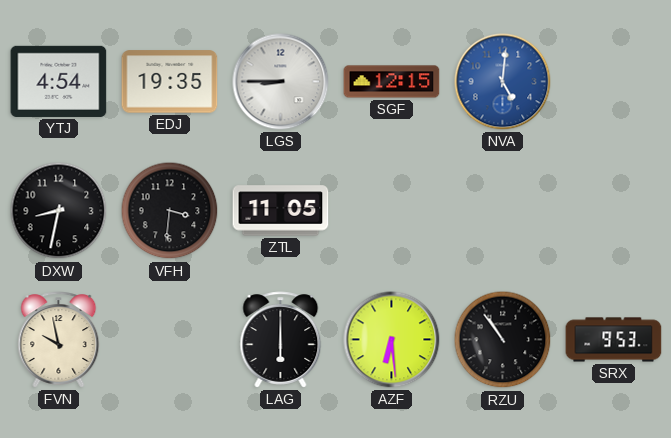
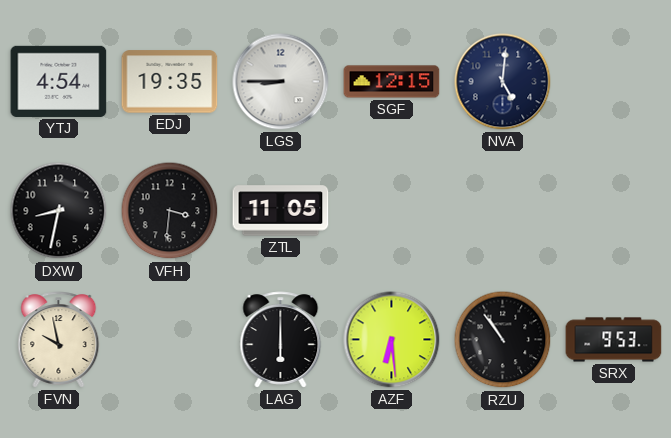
NVA dial: blue -> navy (503, 82)
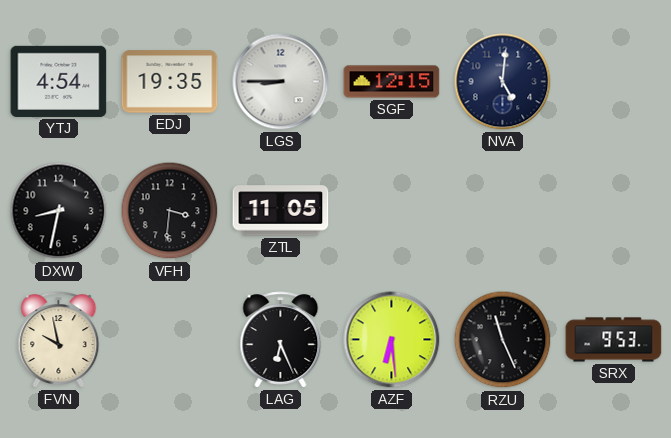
LAG: 6:00 -> 6:26 (281, 340)
RZU: 10:54 -> 11:26 (503, 340)
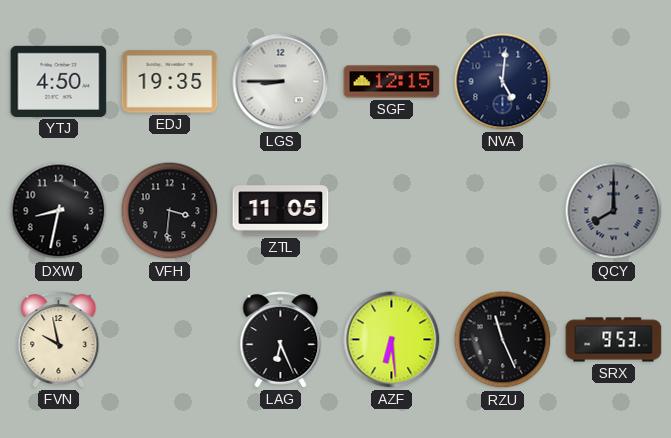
YTJ: 4:54 -> 4:50 (59, 81)
QCY: none -> 8:00 (614, 211)
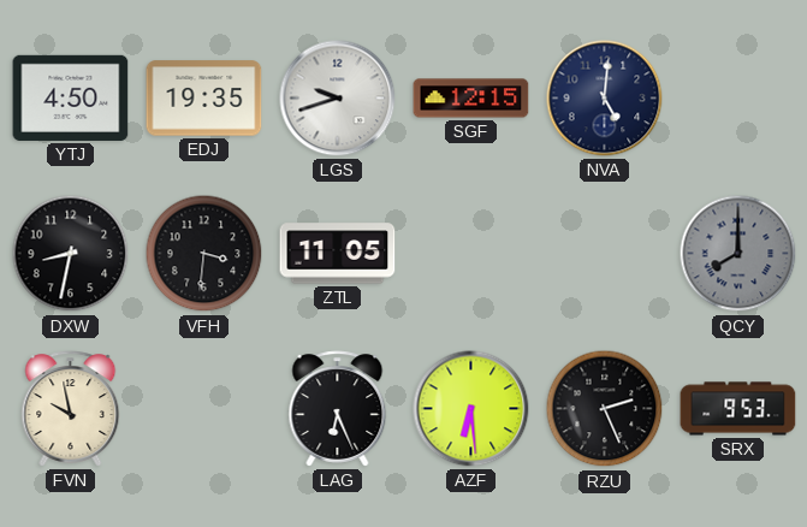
LGS: 8:45 -> 9:42 (338, 99)
RZU: 11:26 -> 2:26 (605, 409)
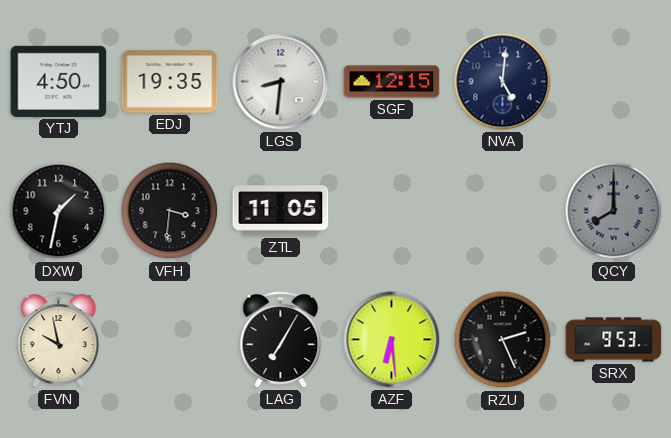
LGS: 9:42 -> 8:31 (281, 82)
DXW: 8:32 -> 1:32 (59, 211)
LAG: 6:26 -> 7:05 (281, 340)
